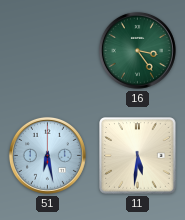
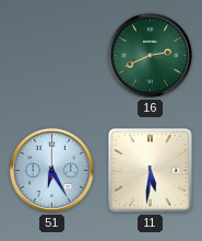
16: 3:24 -> 2:41 (150, 55)
51: 6:28 -> 6:25 (51, 170)
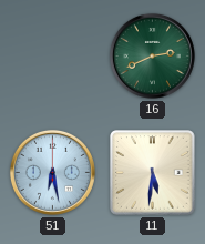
51: 6:25 -> 6:28 (52, 172)
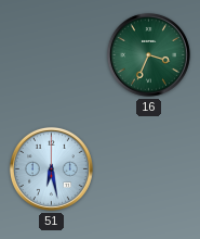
16: 2:41 -> 3:34 (148, 54)
11: 5:31 -> none (153, 173)
